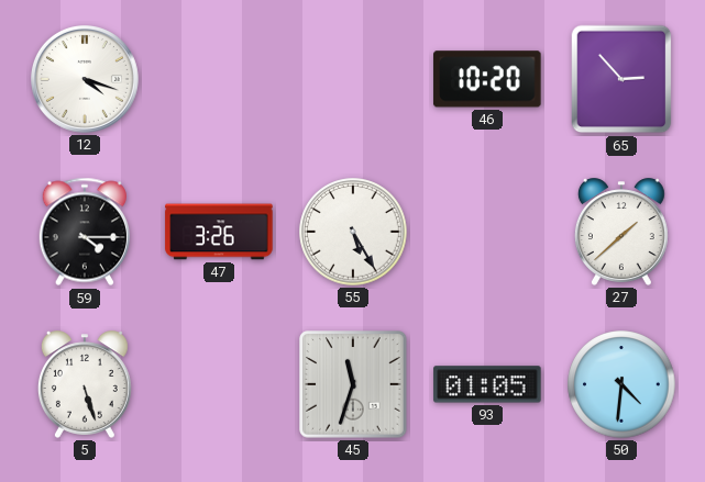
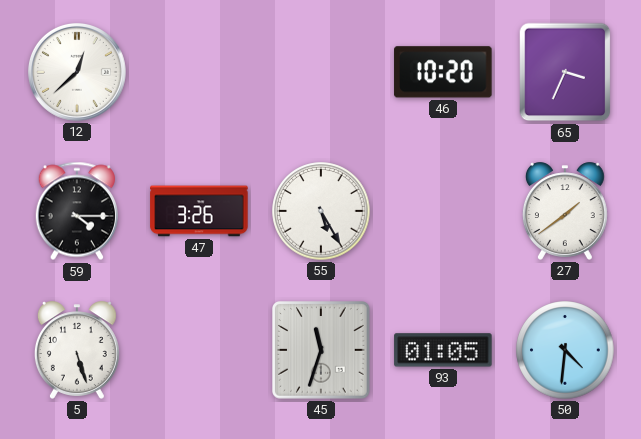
12: 4:18 -> 12:38 (77, 72)
65: 2:53 -> 3:34 (565, 72)
27: 1:38 -> 1:39 (565, 211)
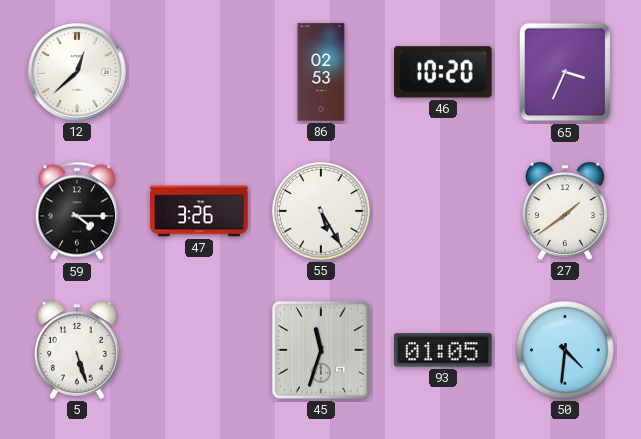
86: none -> 02:53 (321, 72)
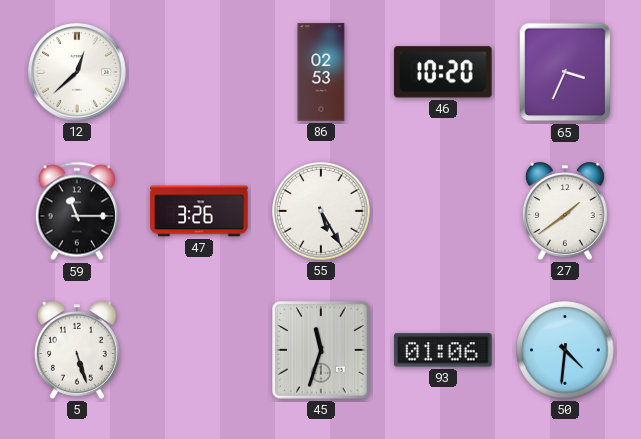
59: 4:15 -> 11:15 (77, 211)
93: 01:05 -> 01:06 (443, 350)
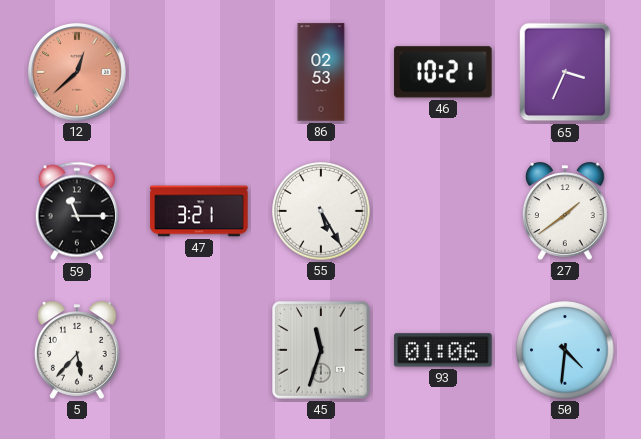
12 dial: white -> salmon (77, 72)
46: 10:20 -> 10:21 (443, 72)
47: 3:26 -> 3:21 (199, 211)
5: 5:27 -> 5:37 (77, 350)
